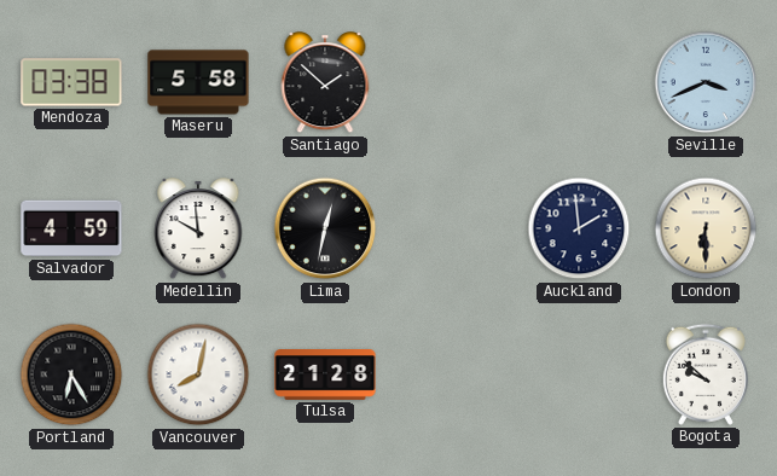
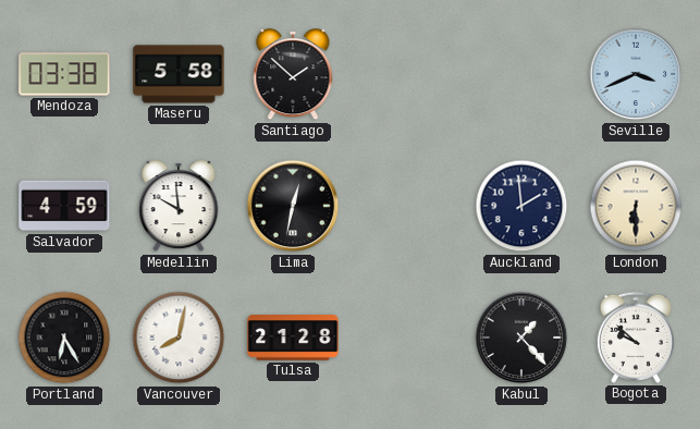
Kabul: none -> 1:23 (521, 338)
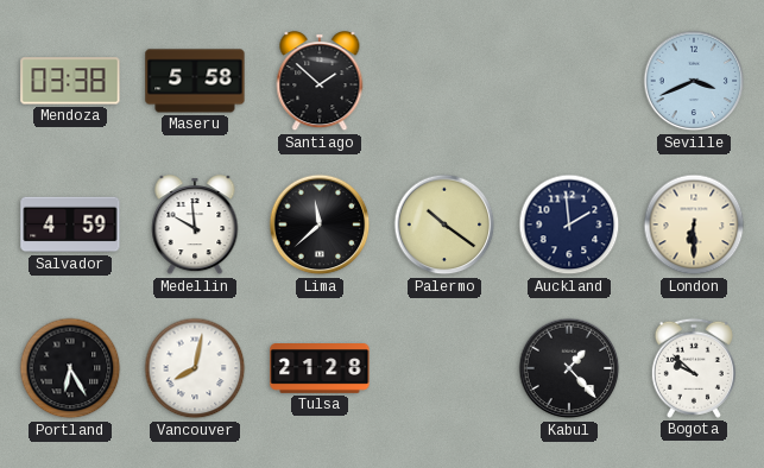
Lima: 12:32 -> 11:38 (320, 224)
Palermo: none -> 10:21 (444, 224)
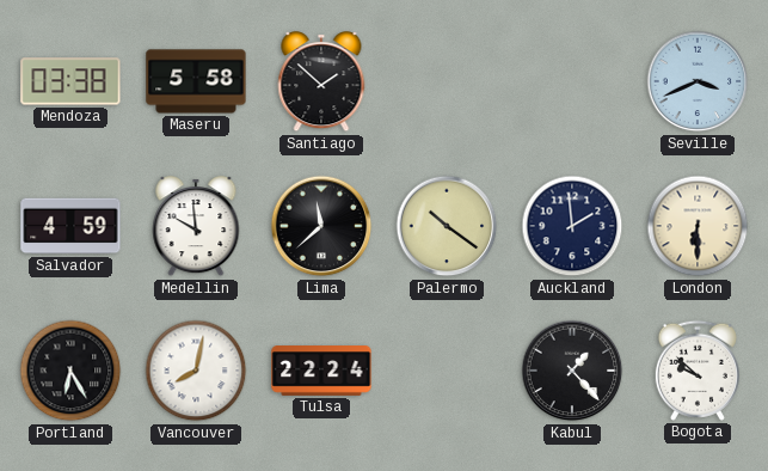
Tulsa: 21:28 -> 22:24 (321, 372)
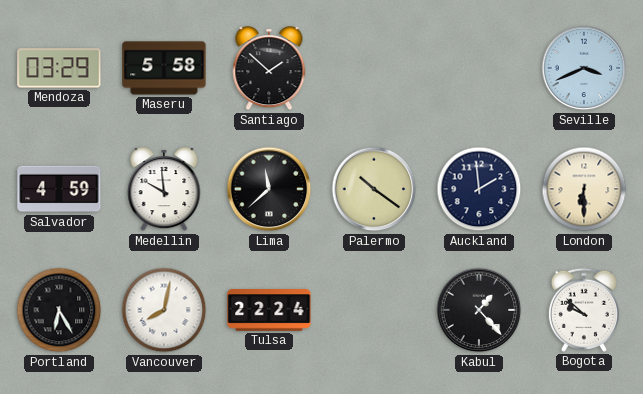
Mendoza: 03:38 -> 03:29 (59, 68)
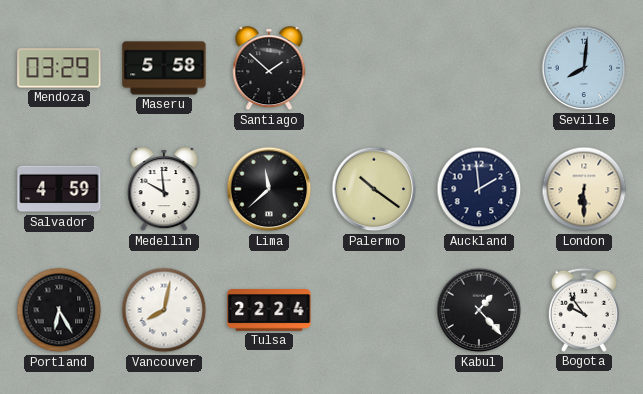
Seville: 3:41 -> 8:01 (584, 68)
Bogota: 9:52 -> 9:54 (584, 310)
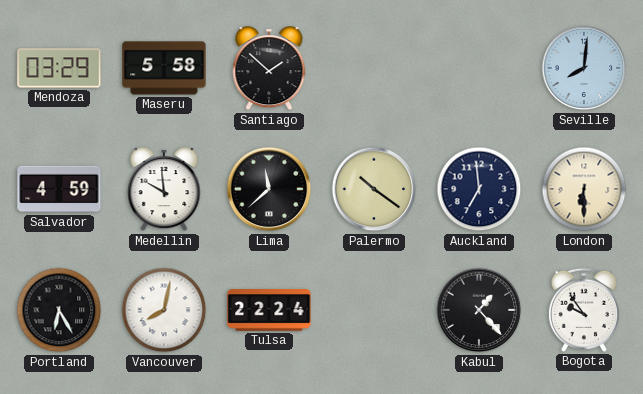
Auckland: 1:59 -> 6:59 (479, 189)
